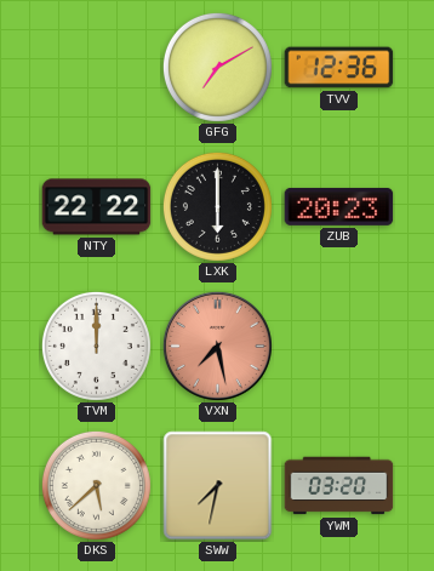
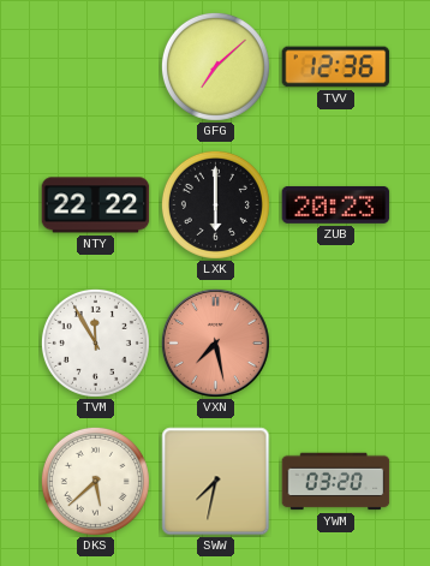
GFG: 7:10 -> 7:08 (215, 66)
TVM: 12:00 -> 11:55 (95, 342)
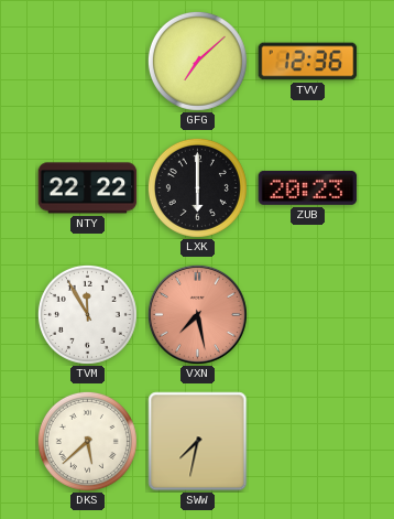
YWM: 03:20 -> none (336, 482)
